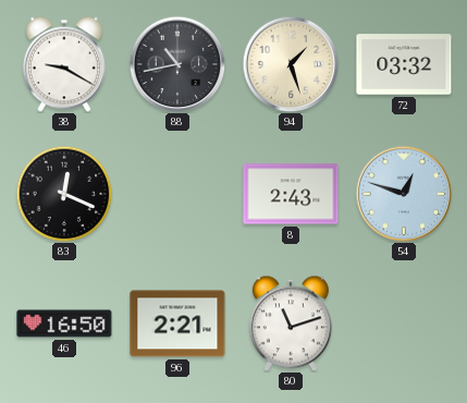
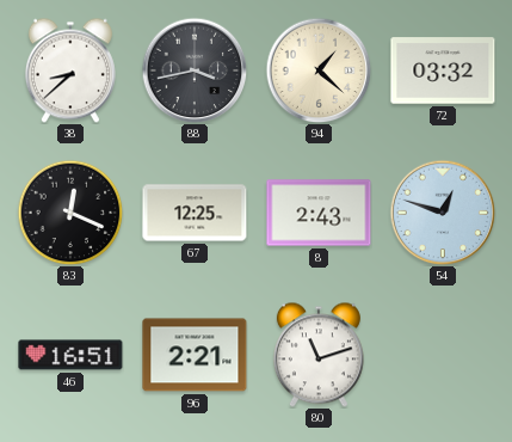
38: 9:20 -> 8:38 (70, 70)
88: 10:43 -> 3:43 (195, 70)
94: 1:27 -> 1:22 (319, 70)
67: none -> 12:25 (195, 213)
46: 16:50 -> 16:51 (70, 355)
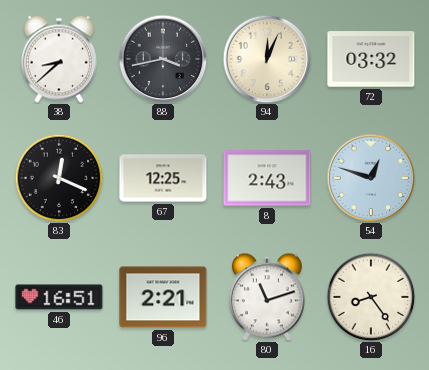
94: 1:22 -> 12:04 (267, 59)
16: none -> 8:24 (371, 297)
